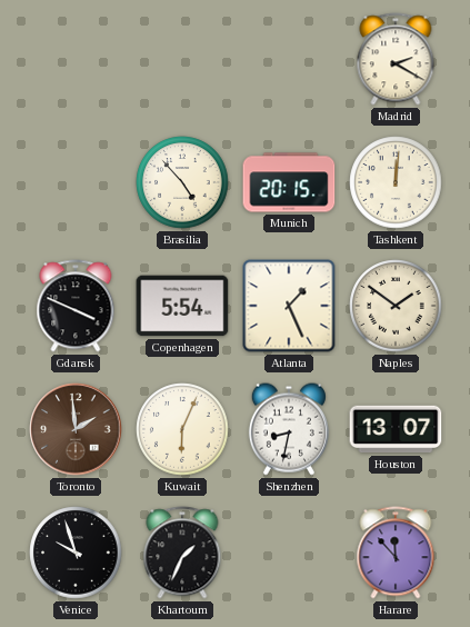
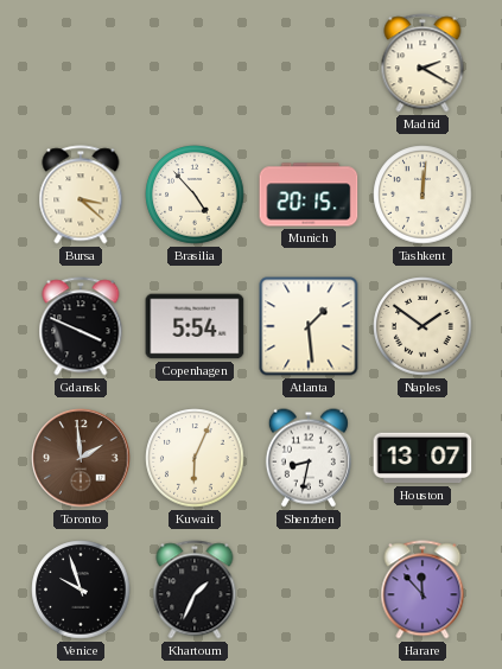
Bursa: none -> 3:22 (81, 195)
Atlanta: 1:26 -> 1:29 (309, 326)
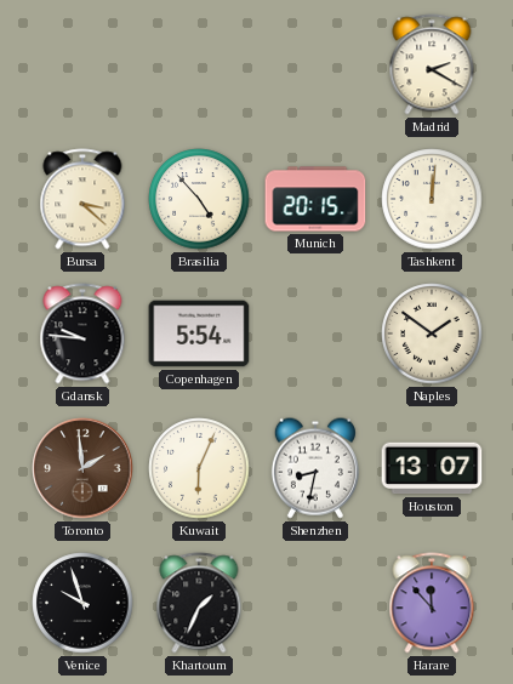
Gdansk: 3:49 -> 9:46 (82, 334)
Atlanta: 1:29 -> none (309, 326)
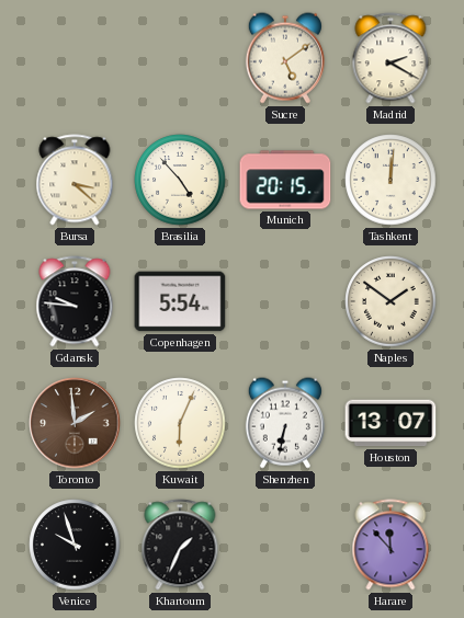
Sucre: none -> 5:09 (285, 58)
Shenzhen: 8:32 -> 6:32 (285, 423)
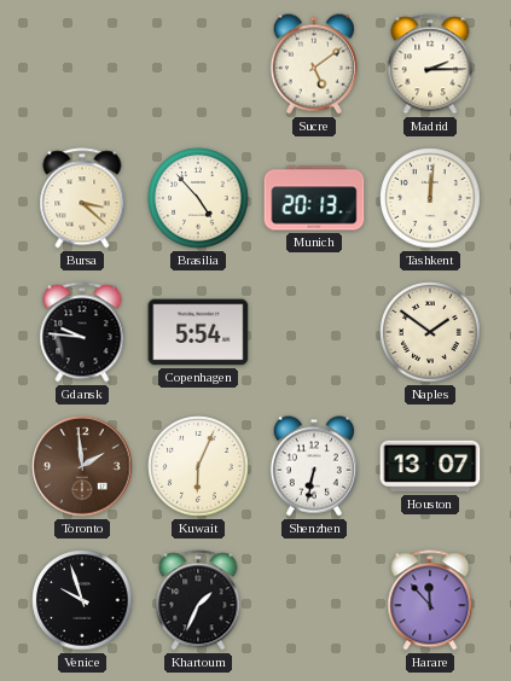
Madrid: 2:20 -> 2:15 (430, 64)
Munich: 20:15 -> 20:13 (314, 198)
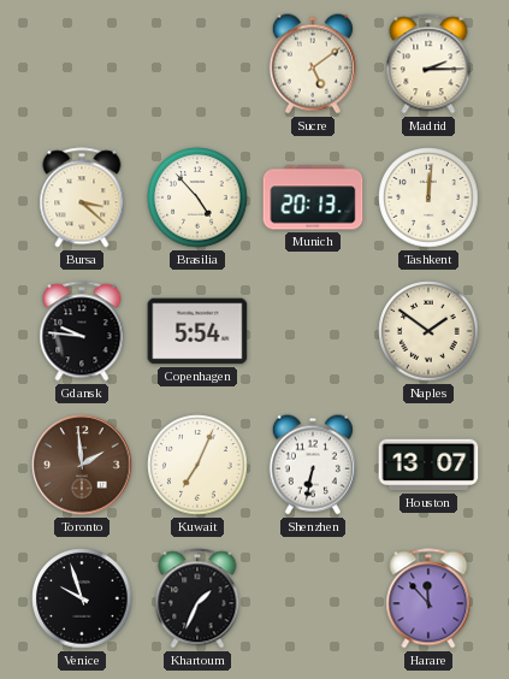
Kuwait: 6:04 -> 7:04 (197, 465)
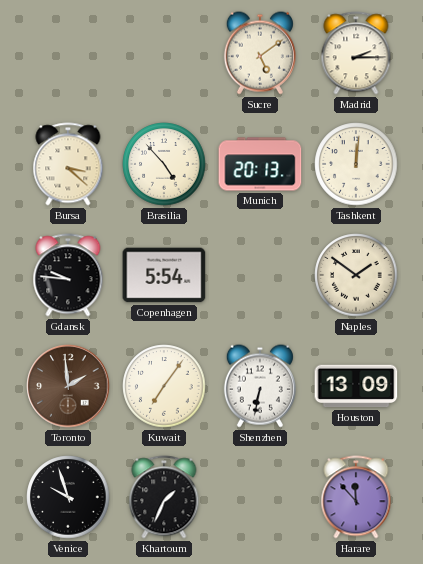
Kuwait: 7:04 -> 7:06 (164, 386)
Houston: 13:07 -> 13:09 (356, 386)
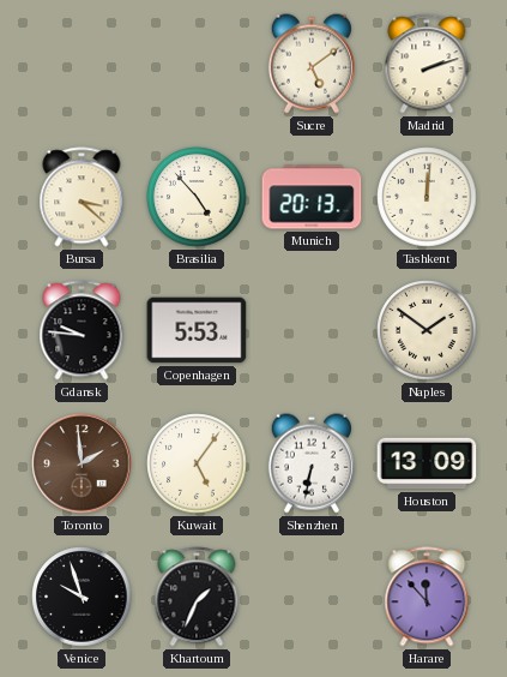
Madrid: 2:15 -> 2:12 (427, 64)
Copenhagen: 5:54 -> 5:53 (197, 330)
Kuwait: 7:06 -> 5:06 (197, 463)
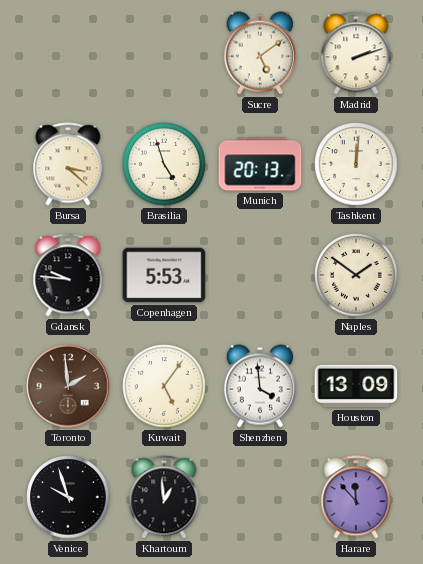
Brasilia: 4:53 -> 4:57 (164, 164)
Shenzhen: 6:32 -> 3:59 (260, 386)
Khartoum: 1:34 -> 12:59 (164, 497)
